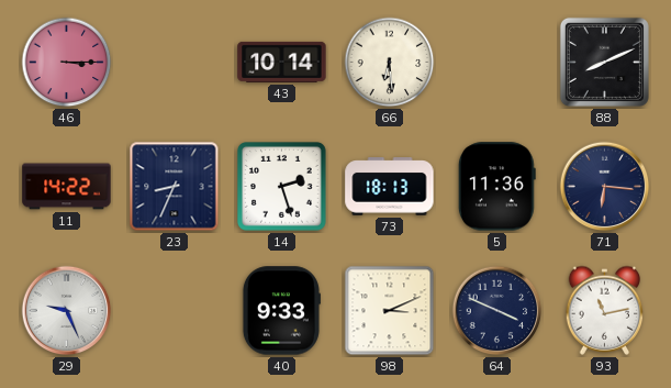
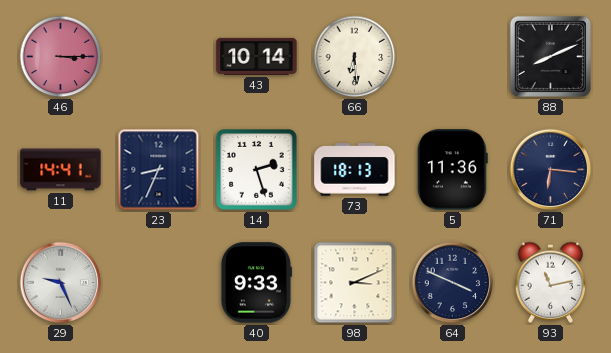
11: 14:22 -> 14:41 (61, 170)
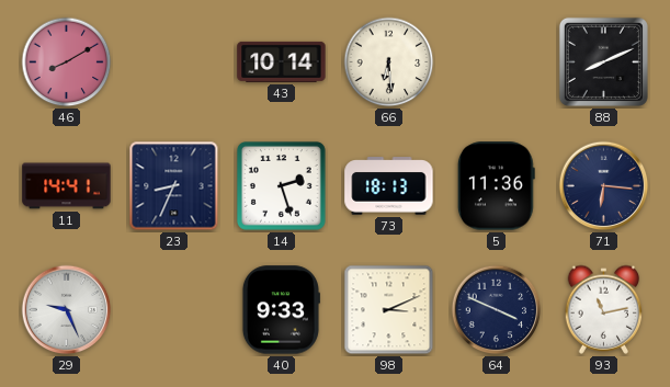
46: 3:15 -> 8:10 (67, 62)
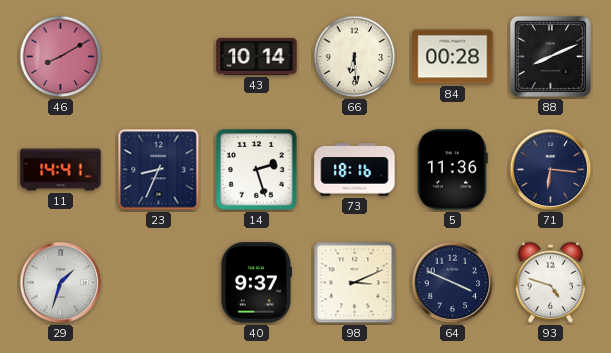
84: none -> 00:28 (453, 57)
73: 18:13 -> 18:16 (355, 170)
29: 9:26 -> 1:33 (61, 283)
40: 9:33 -> 9:37 (256, 283)
93: 11:13 -> 4:48 (551, 282)
